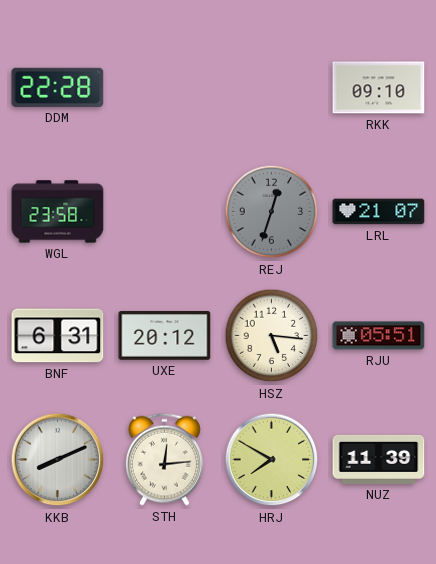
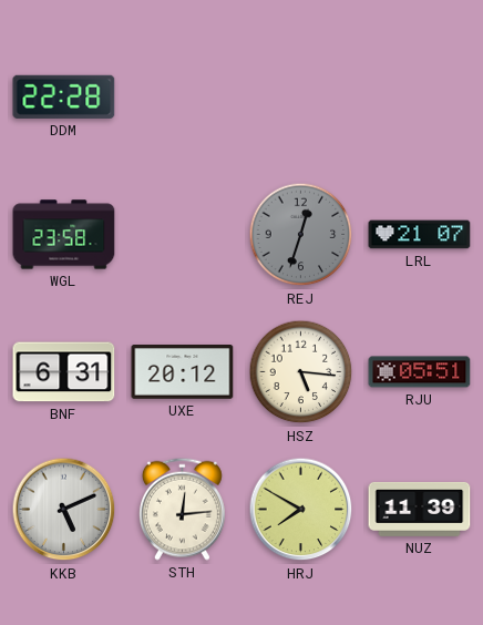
RKK: 09:10 -> none (379, 88)
KKB: 8:11 -> 5:11 (64, 510)
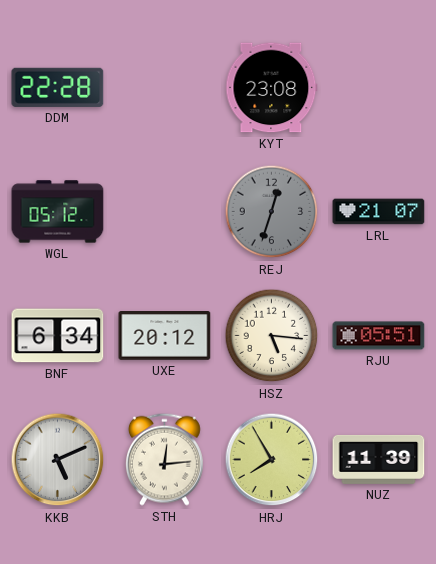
KYT: none -> 23:08 (272, 88)
WGL: 23:58 -> 05:12 (58, 212)
BNF: 6:31 -> 6:34 (58, 336)
HRJ: 7:50 -> 7:55 (272, 460)
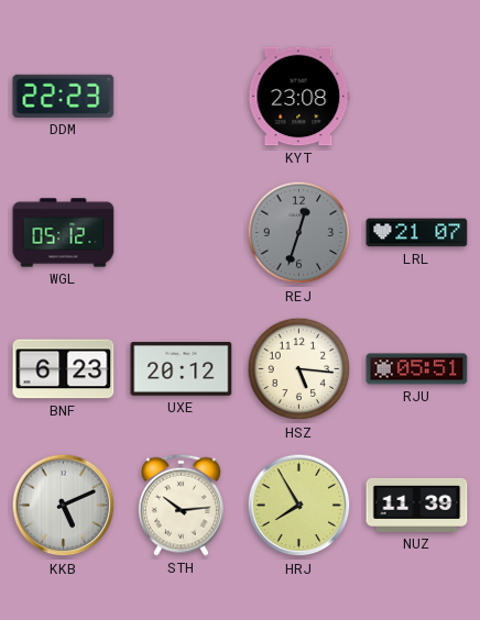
DDM: 22:28 -> 22:23 (64, 96)
BNF: 6:34 -> 6:23 (64, 369)
STH: 12:14 -> 10:14 (181, 505)
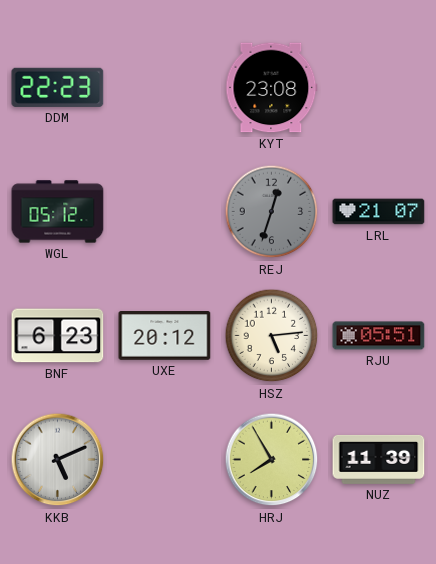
HSZ: 5:16 -> 5:14 (272, 336)
STH: 10:14 -> none (181, 505)
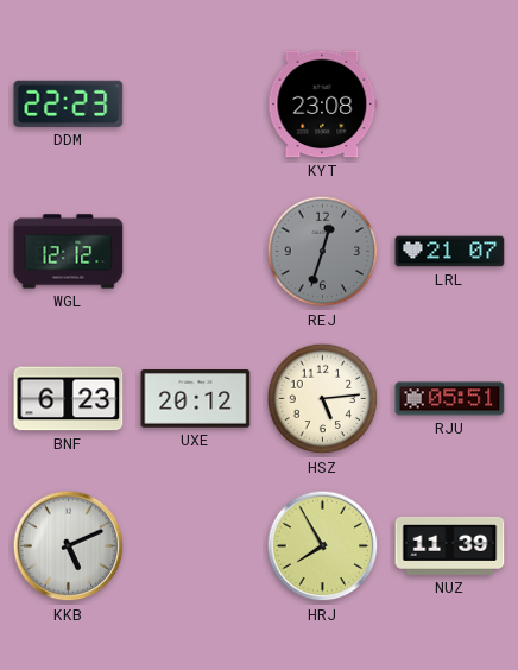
WGL: 05:12 -> 12:12 (69, 252)
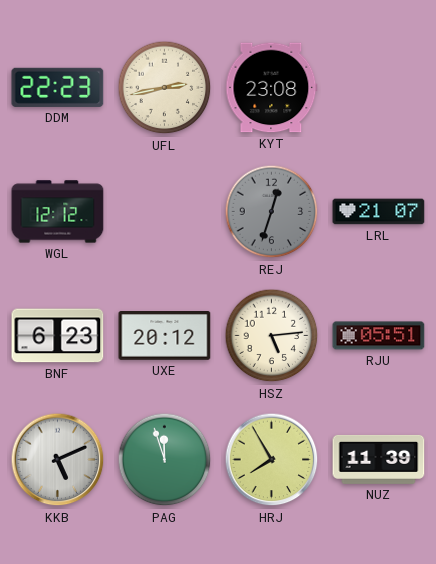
UFL: none -> 2:43 (165, 88)
PAG: none -> 11:57 (165, 460)
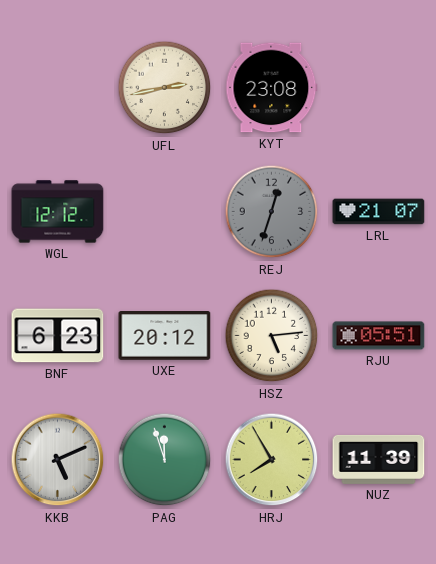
DDM: 22:23 -> none (58, 87)
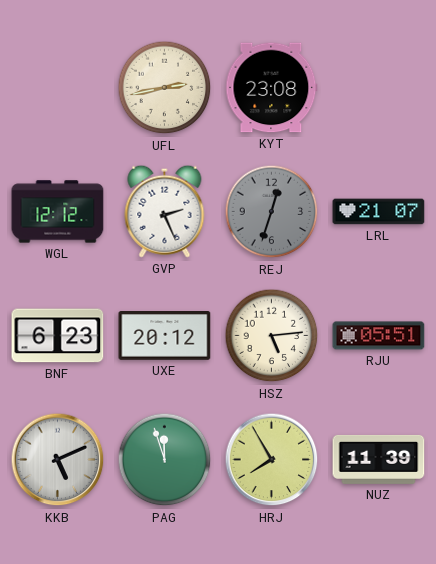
GVP: none -> 2:26 (165, 211)
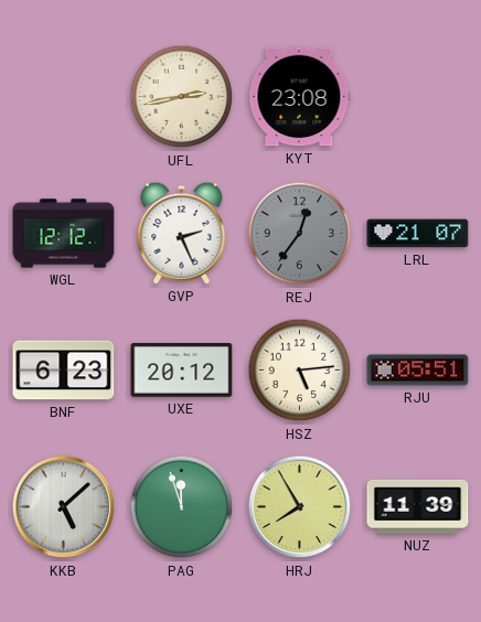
REJ: 12:33 -> 12:36 (300, 234)
KKB: 5:11 -> 5:08 (64, 507)
